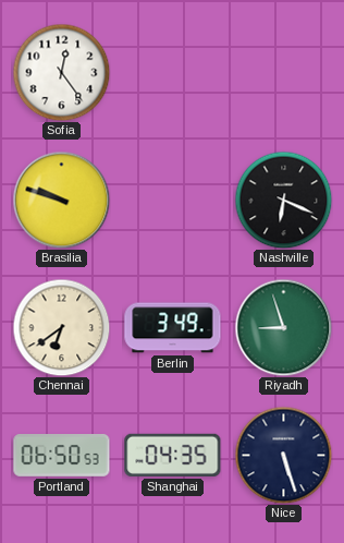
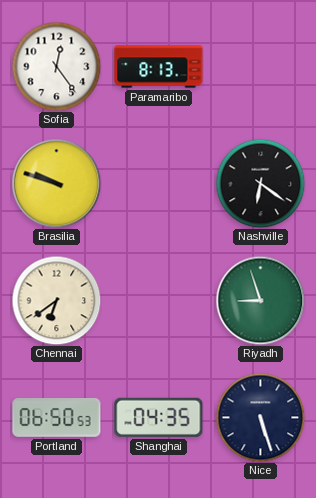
Paramaribo: none -> 8:13 (159, 67)
Nashville: 6:19 -> 6:21 (260, 183)
Berlin: 3:49 -> none (173, 328)
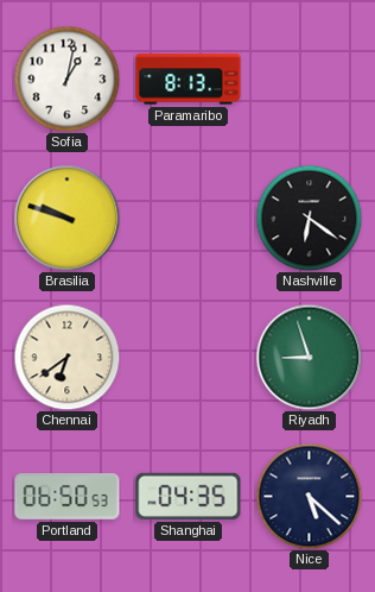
Sofia: 12:24 -> 1:02 (66, 78)
Nice: 5:27 -> 5:22 (309, 496)
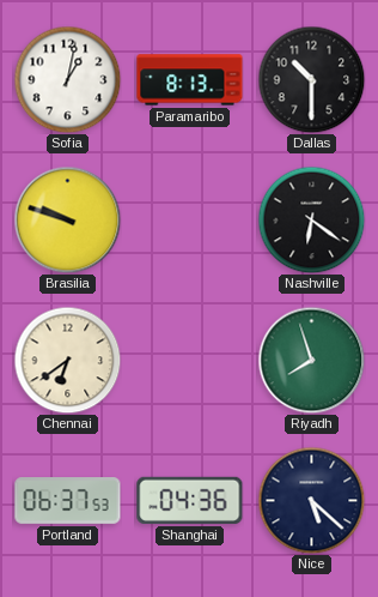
Dallas: none -> 10:30 (311, 79)
Riyadh: 8:57 -> 7:57 (311, 360)
Portland: 06:50 -> 06:37 (68, 501)
Shanghai: 04:35 -> 04:36 (190, 500)
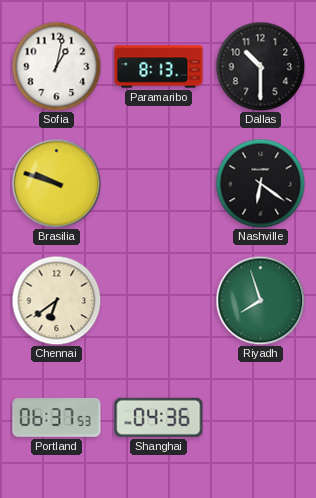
Nice: 5:22 -> none (311, 500)
